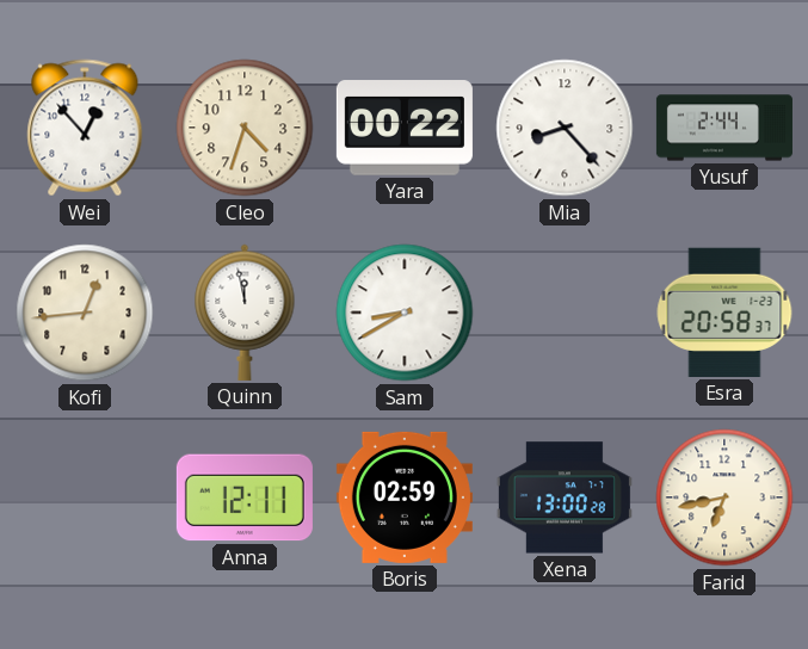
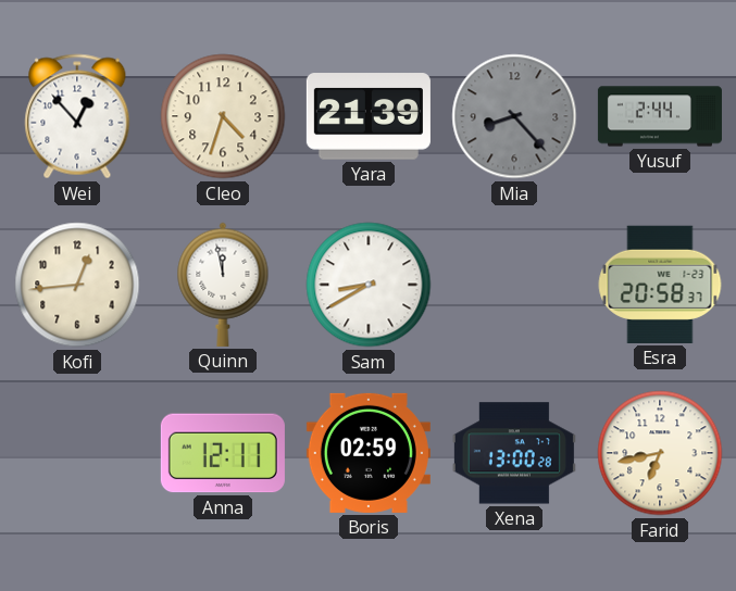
Yara: 00:22 -> 21:39 (369, 116)
Mia dial: white -> grey (514, 116)
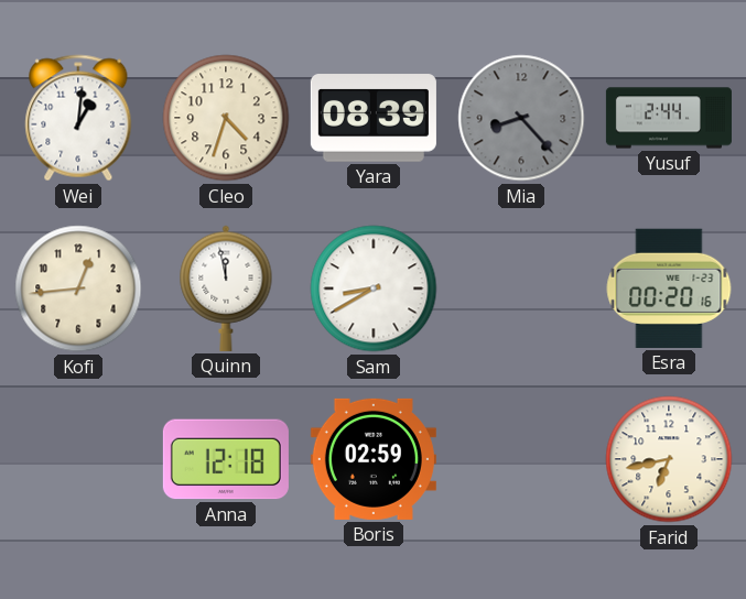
Wei: 12:53 -> 1:01 (78, 118)
Yara: 21:39 -> 08:39 (374, 118)
Esra: 20:58 -> 00:20 (669, 288)
Anna: 12:11 -> 12:18 (226, 459)
Xena: 13:00 -> none (514, 453)
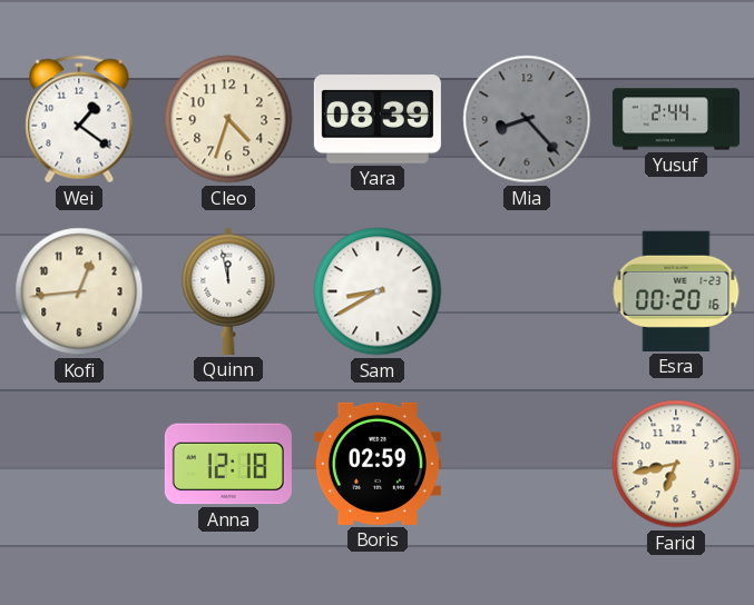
Wei: 1:01 -> 1:21 (79, 119)
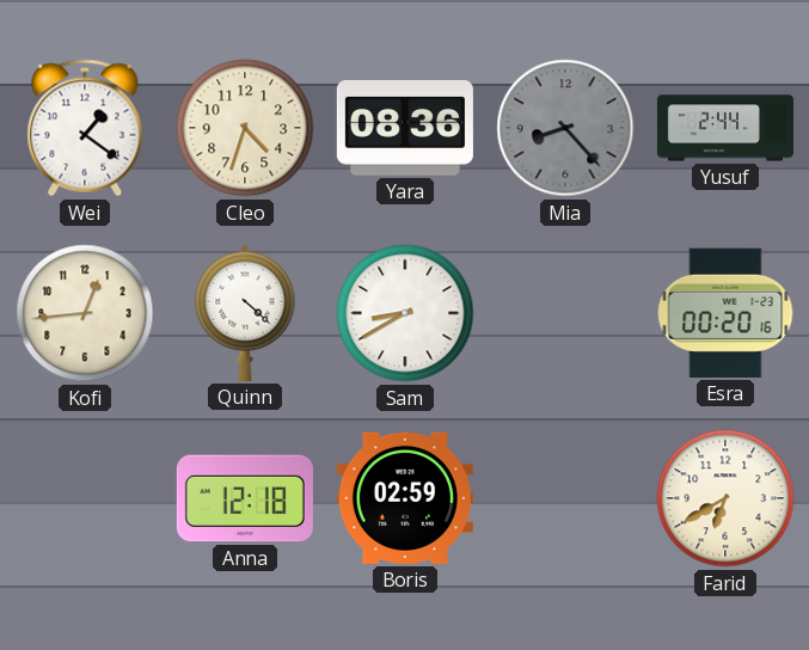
Yara: 08:39 -> 08:36 (405, 128)
Quinn: 11:58 -> 4:22 (245, 313)
Farid: 6:43 -> 6:40 (725, 498)
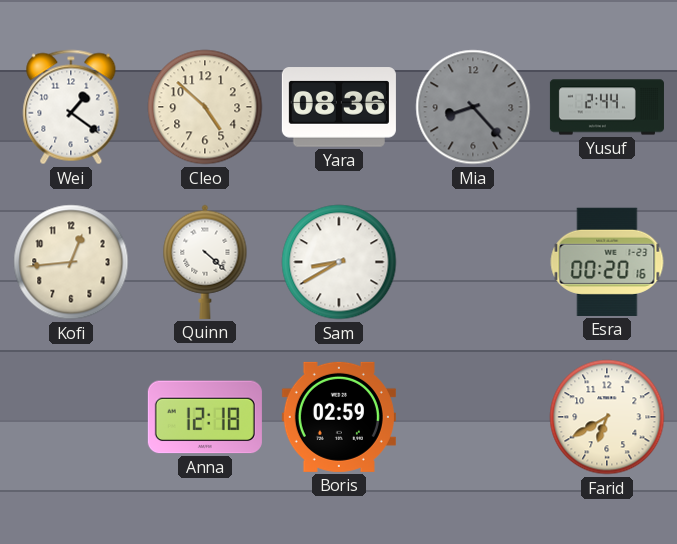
Cleo: 4:33 -> 4:52 (205, 107)
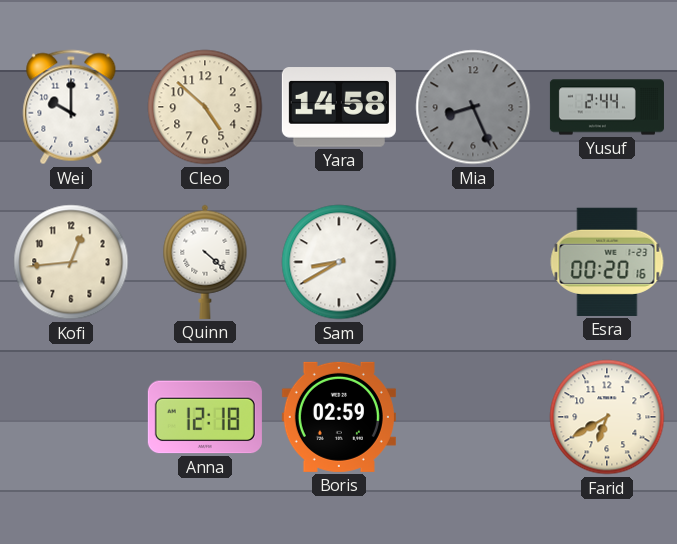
Wei: 1:21 -> 10:00 (71, 107)
Yara: 08:36 -> 14:58 (339, 107)
Mia: 8:23 -> 8:26 (473, 107)
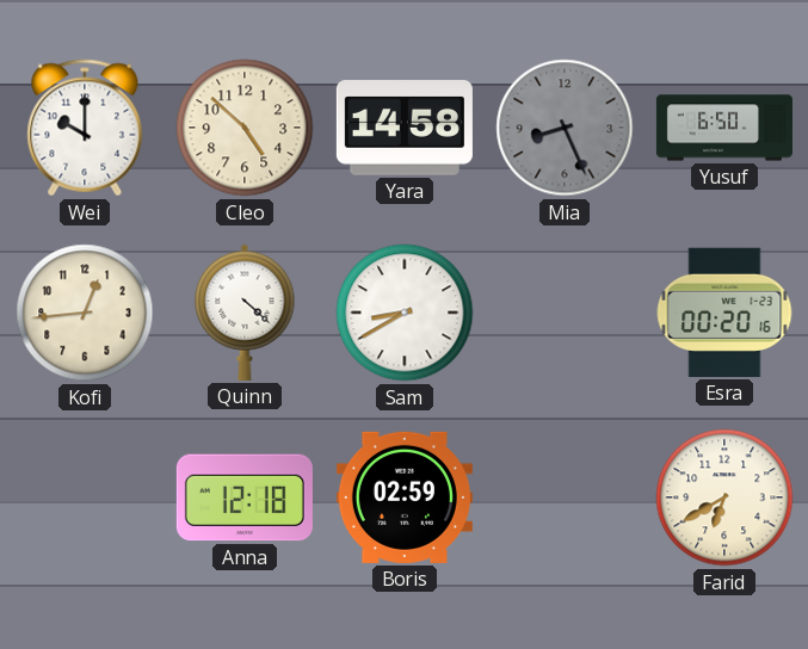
Yusuf: 2:44 -> 6:50 (724, 128)
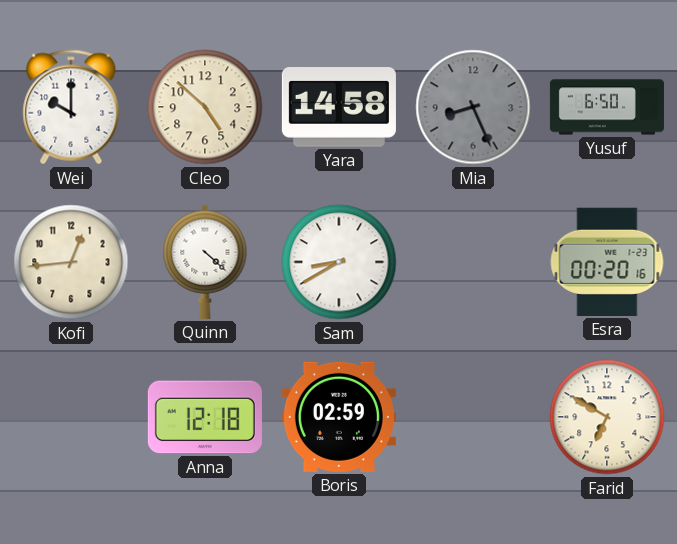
Farid: 6:40 -> 6:50 (607, 417)
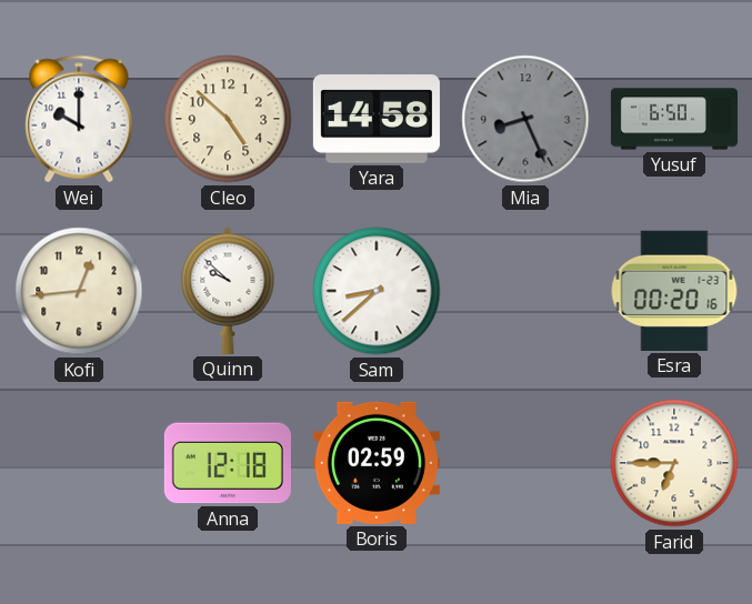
Quinn: 4:22 -> 9:52 (228, 291)
Sam: 8:40 -> 8:38 (377, 291)
Farid: 6:50 -> 6:45 (674, 463)
